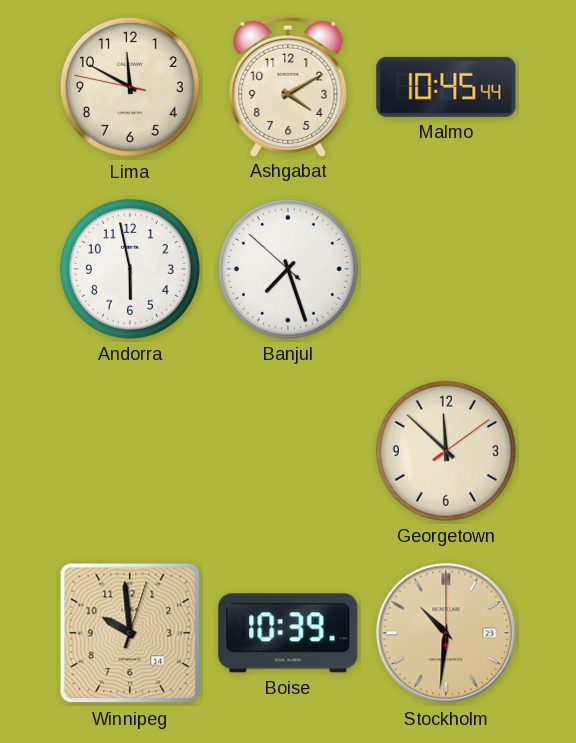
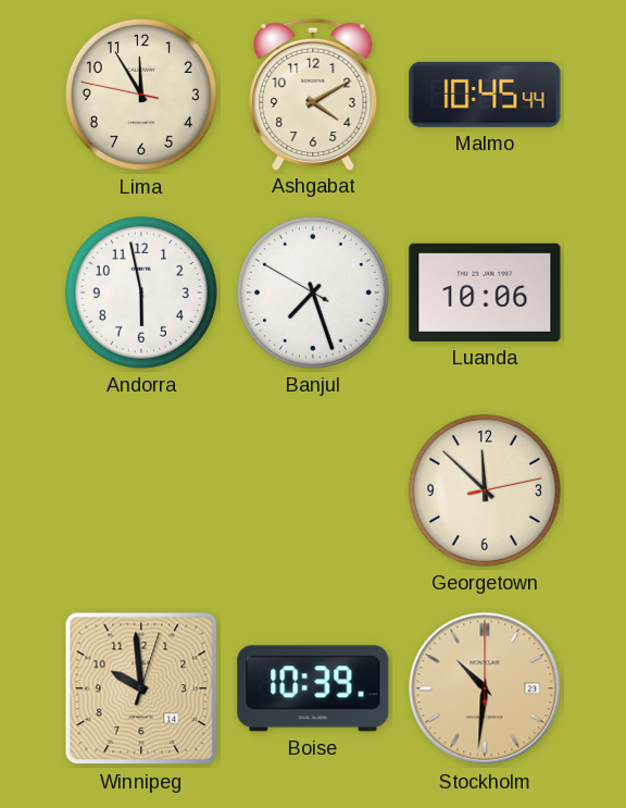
Lima: 11:49 -> 11:54 (141, 95)
Banjul: 7:26:52 -> 7:26:50 (313, 293)
Luanda: none -> 10:06 (485, 293)
Georgetown: 11:52:09 -> 11:52:13 (485, 490)
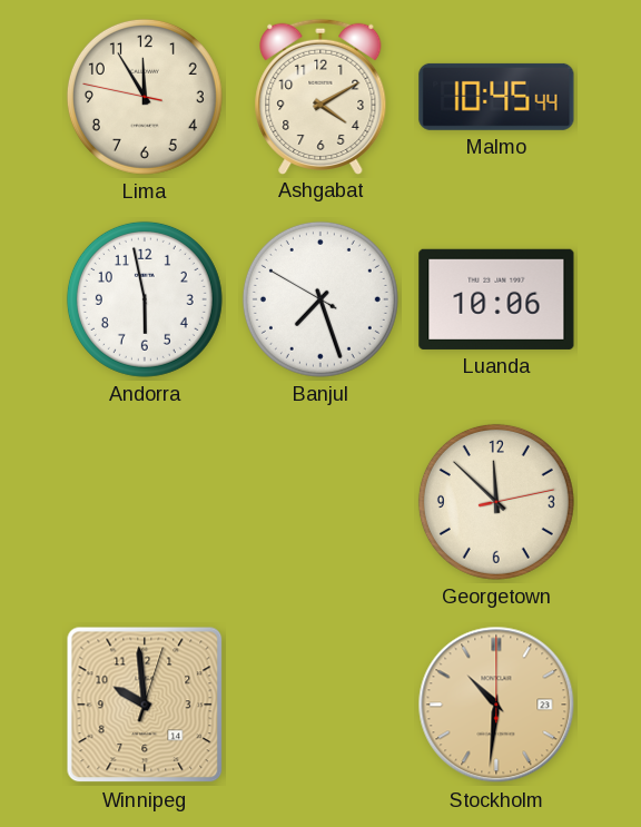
Boise: 10:39 -> none (313, 688)
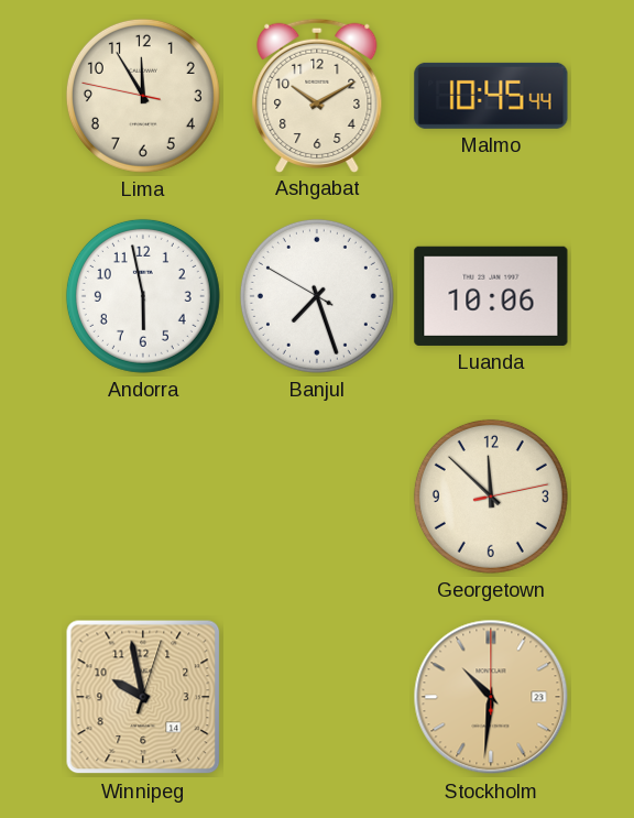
Ashgabat: 4:10 -> 10:10 (317, 95)
Winnipeg: 9:59 -> 9:58 (143, 697)
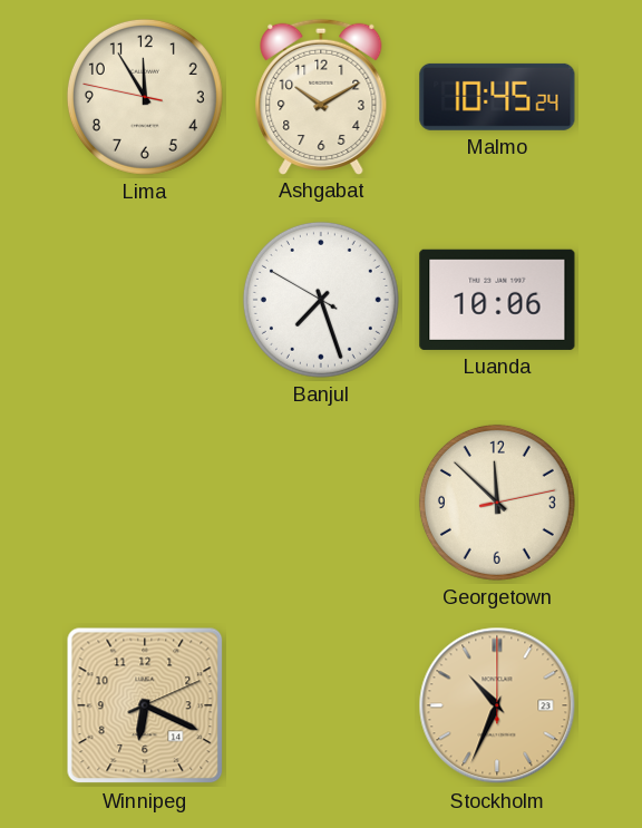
Malmo: 10:45:44 -> 10:45:24 (497, 97)
Andorra: 5:58 -> none (143, 296)
Winnipeg: 9:58 -> 6:19 (145, 705)
Stockholm: 10:31 -> 10:34 (497, 705)
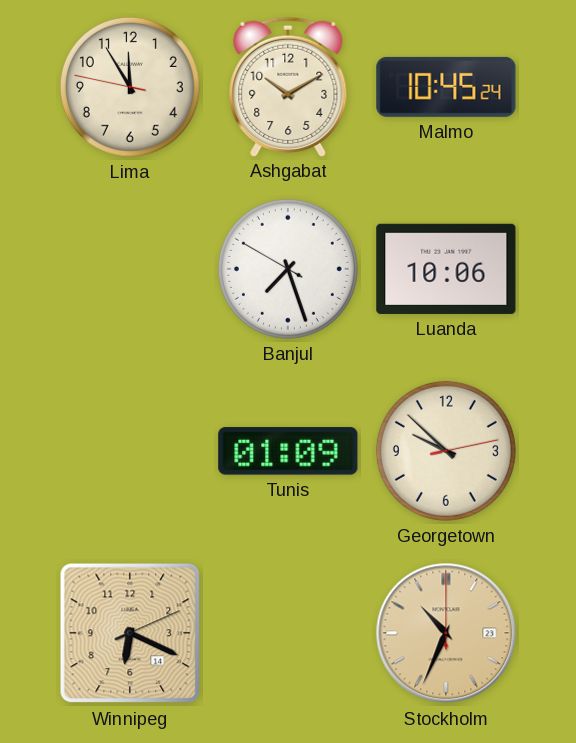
Tunis: none -> 01:09 (288, 451)
Georgetown: 11:52 -> 9:52 (446, 451)
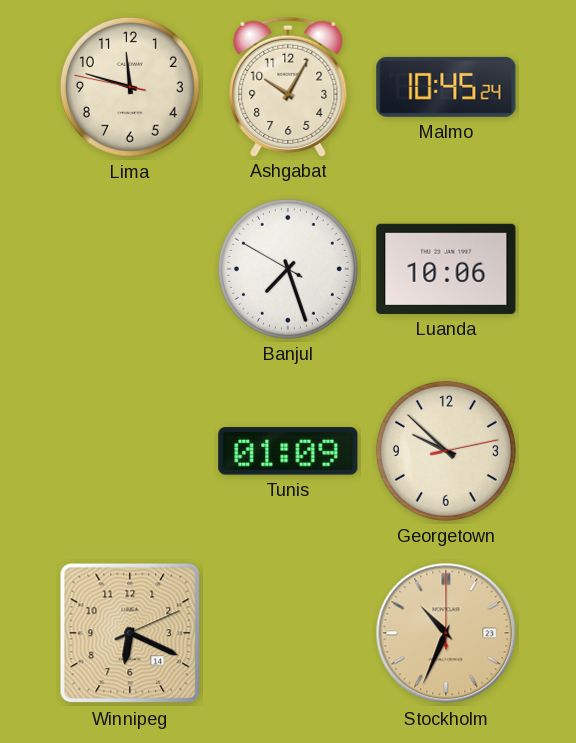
Lima: 11:54 -> 11:47 (130, 87)
Ashgabat: 10:10 -> 10:05 (288, 86)
